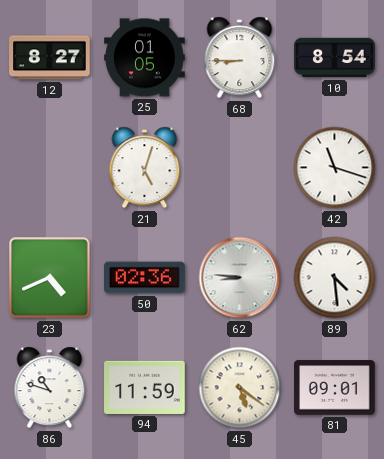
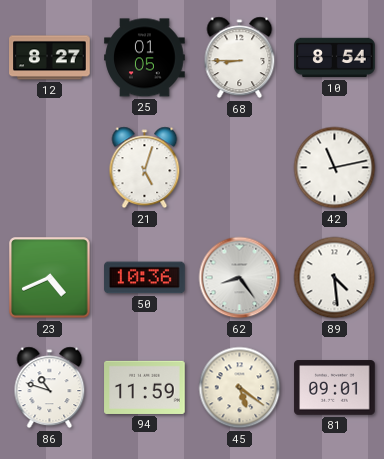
42: 11:18 -> 11:13 (335, 168)
50: 02:36 -> 10:36 (145, 278)
62: 8:46 -> 8:24 (240, 278)
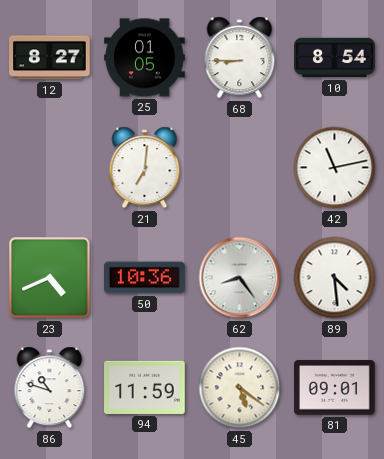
21: 5:03 -> 7:01 (145, 168)
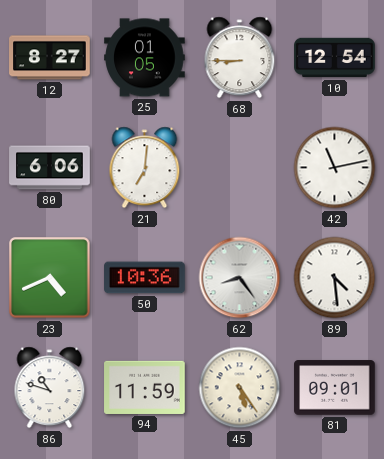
10: 8:54 -> 12:54 (335, 58)
80: none -> 6:06 (50, 168)
45: 5:21 -> 5:24 (240, 388)
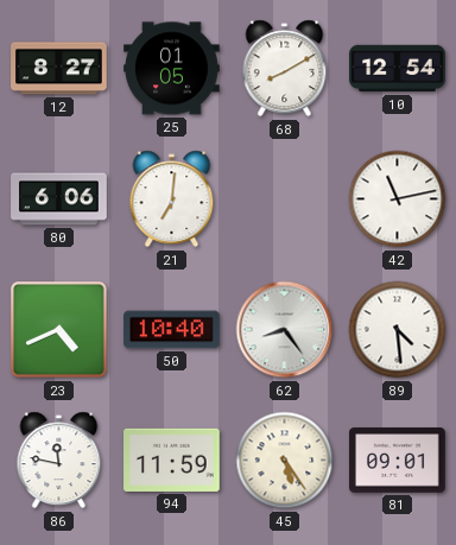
68: 8:45 -> 8:10 (285, 69)
50: 10:36 -> 10:40 (172, 330)
86: 10:48 -> 11:47 (59, 461)
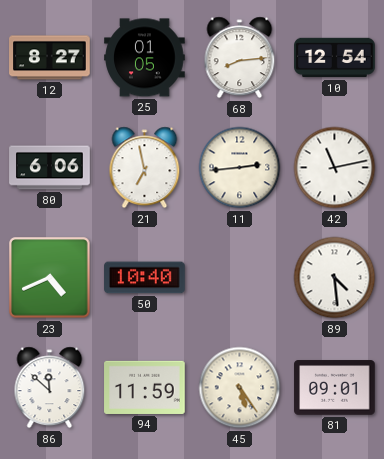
68: 8:10 -> 8:14 (240, 58)
21: 7:01 -> 6:58 (145, 168)
11: none -> 2:44 (240, 168)
62: 8:24 -> none (285, 330)
86: 11:47 -> 11:52 (50, 388)
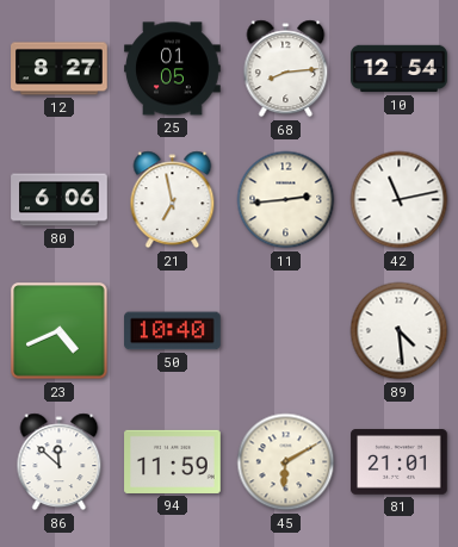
45: 5:24 -> 6:10 (286, 462)
81: 09:01 -> 21:01 (400, 462)
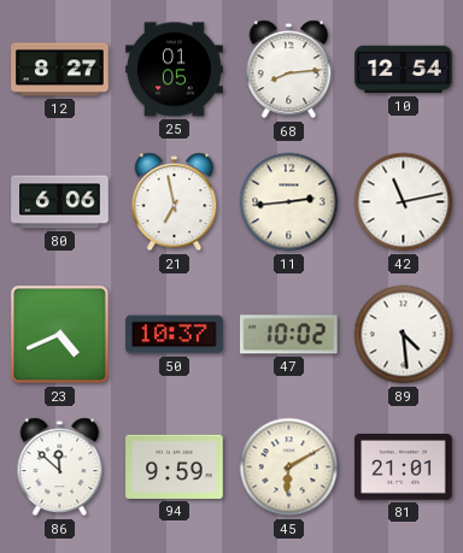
50: 10:40 -> 10:37 (175, 335)
47: none -> 10:02 (289, 335)
94: 11:59 -> 9:59 (175, 466)
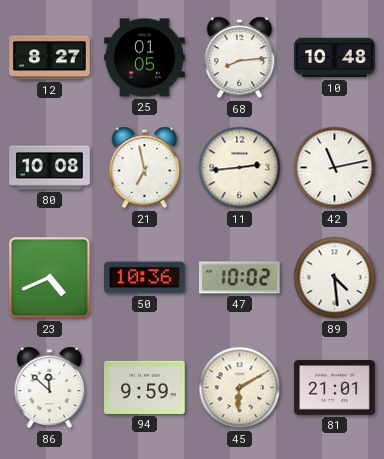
10: 12:54 -> 10:48 (335, 58)
80: 6:06 -> 10:08 (50, 168)
50: 10:37 -> 10:36 (145, 278)
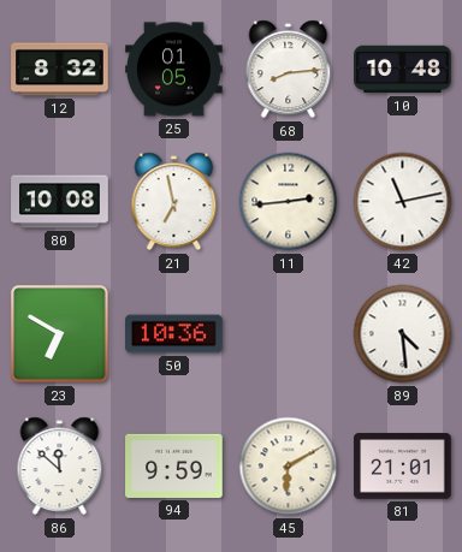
12: 8:27 -> 8:32 (60, 70)
23: 4:41 -> 6:50 (60, 334)
47: 10:02 -> none (240, 278)
